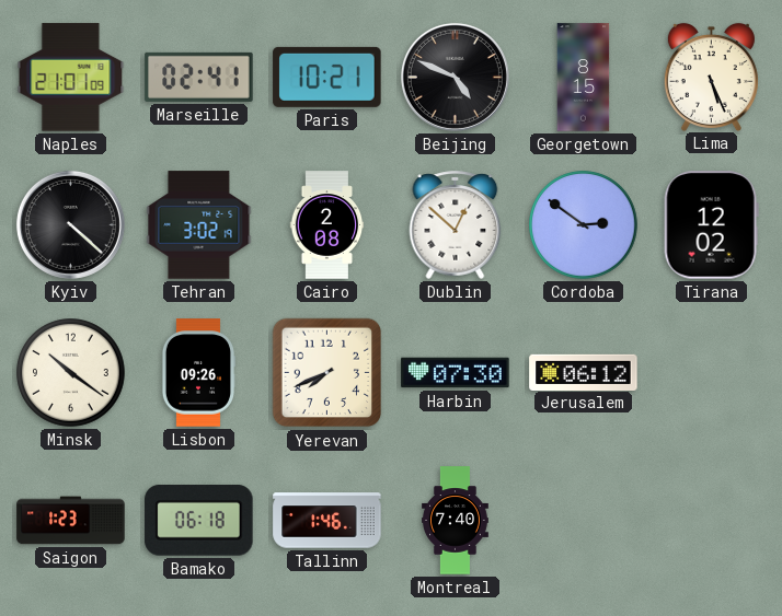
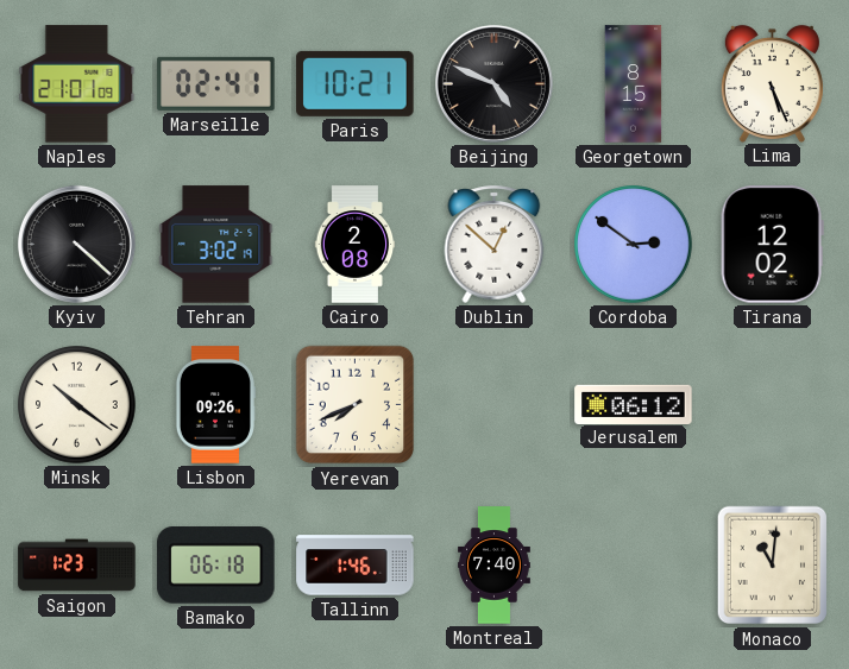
Harbin: 07:30 -> none (456, 373)
Monaco: none -> 11:01 (772, 566)
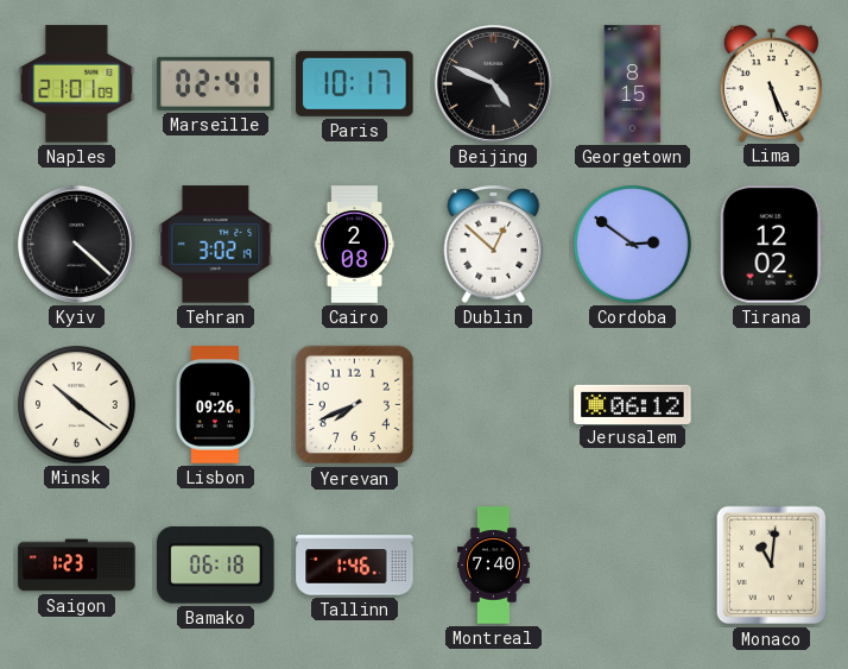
Paris: 10:21 -> 10:17 (355, 83)
